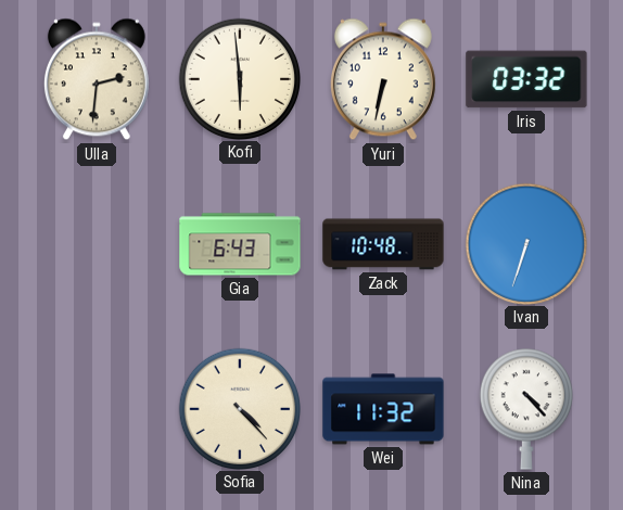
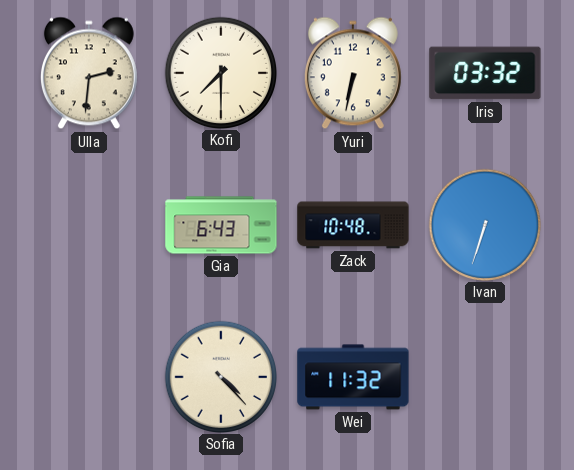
Kofi: 5:59 -> 7:30 (220, 72)
Nina: 4:23 -> none (526, 409)
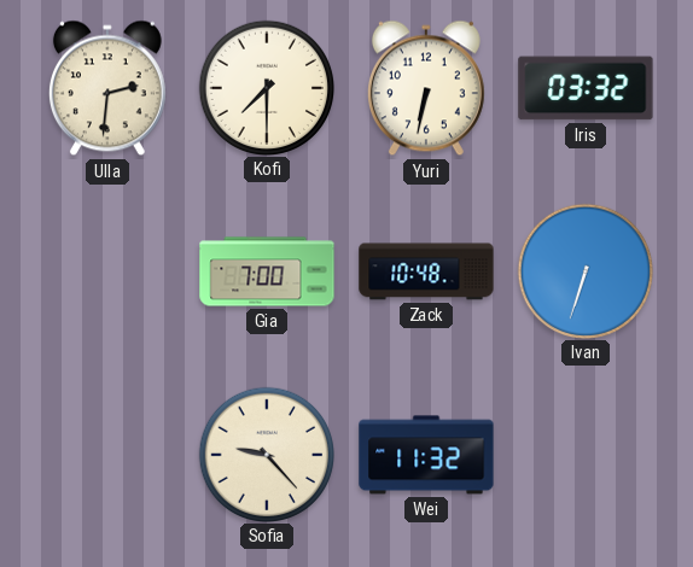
Gia: 6:43 -> 7:00 (267, 271)
Sofia: 4:23 -> 9:23 (266, 454)
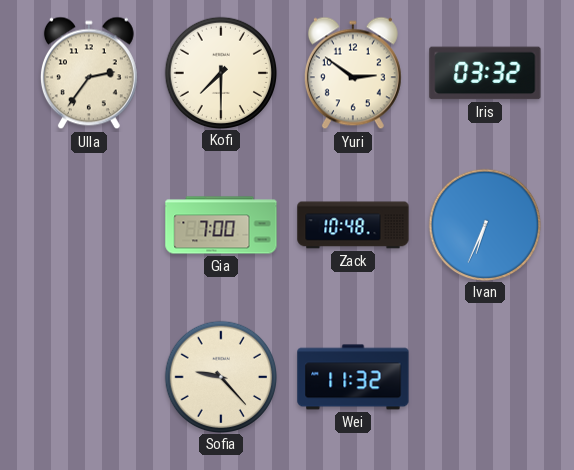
Ulla: 2:31 -> 2:36 (89, 73)
Yuri: 6:32 -> 2:51 (353, 73)
Ivan: 6:33 -> 6:34 (484, 224)
